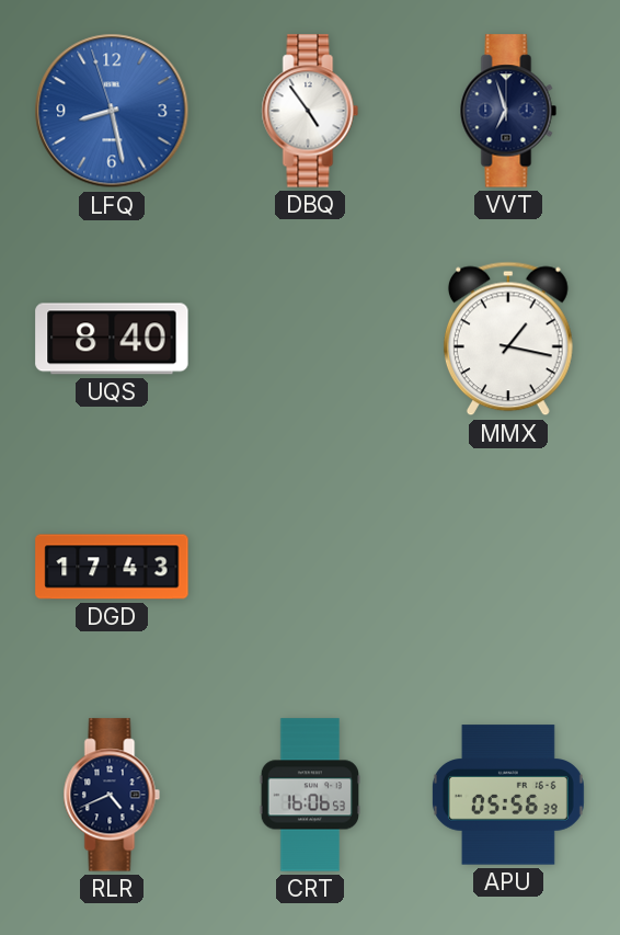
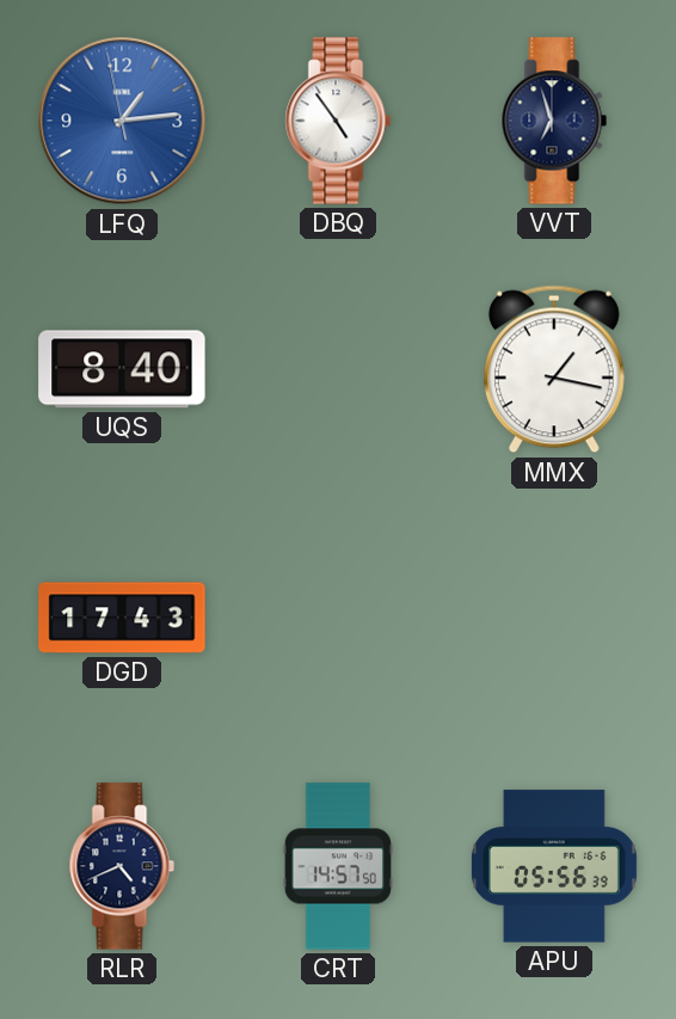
LFQ: 8:27 -> 1:13 (122, 121)
CRT: 16:06 -> 14:57 (337, 866)
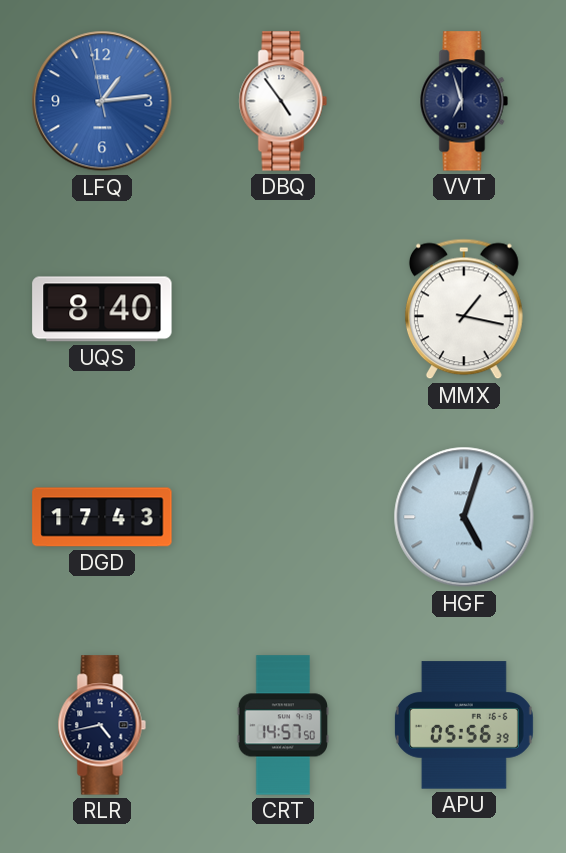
HGF: none -> 5:03 (464, 517)
RLR: 4:41 -> 4:43 (102, 725)
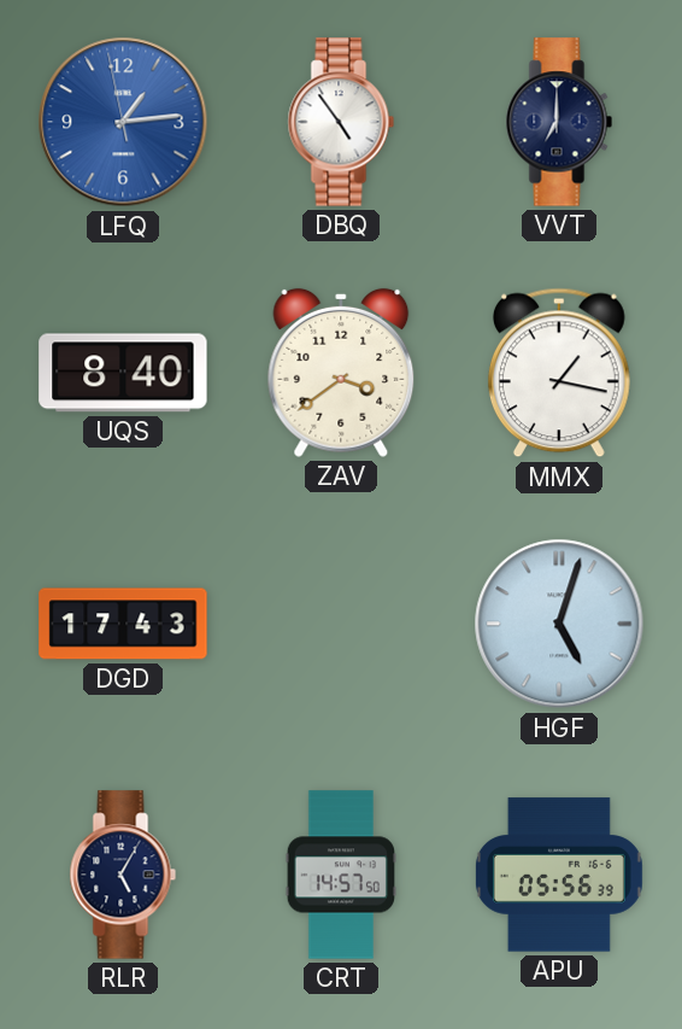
VVT: 6:57 -> 7:00 (559, 122)
ZAV: none -> 3:39 (341, 373)
RLR: 4:43 -> 5:05 (123, 875)
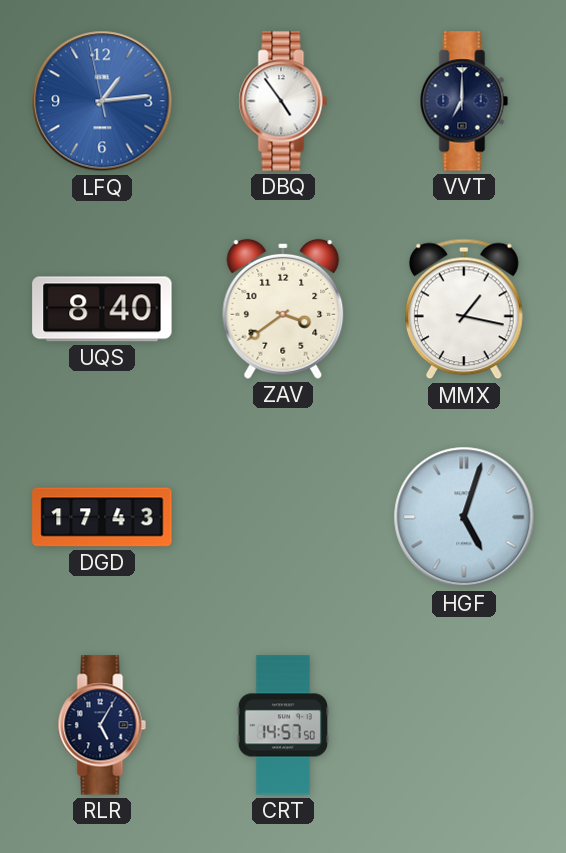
APU: 05:56 -> none (559, 875)
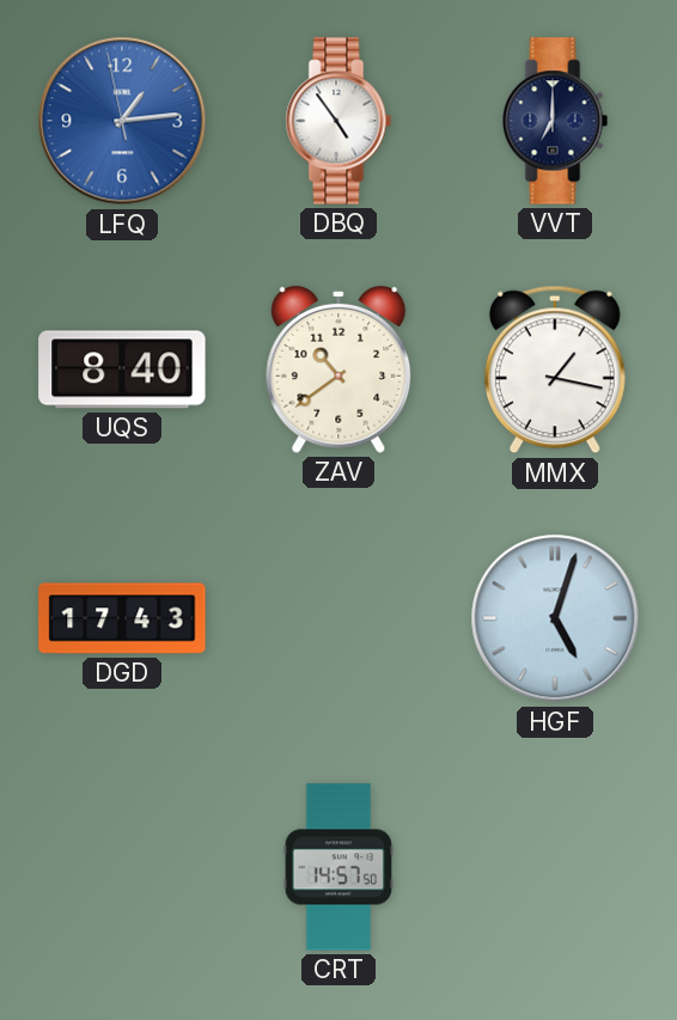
ZAV: 3:39 -> 10:39 (338, 369)
RLR: 5:05 -> none (102, 725)
